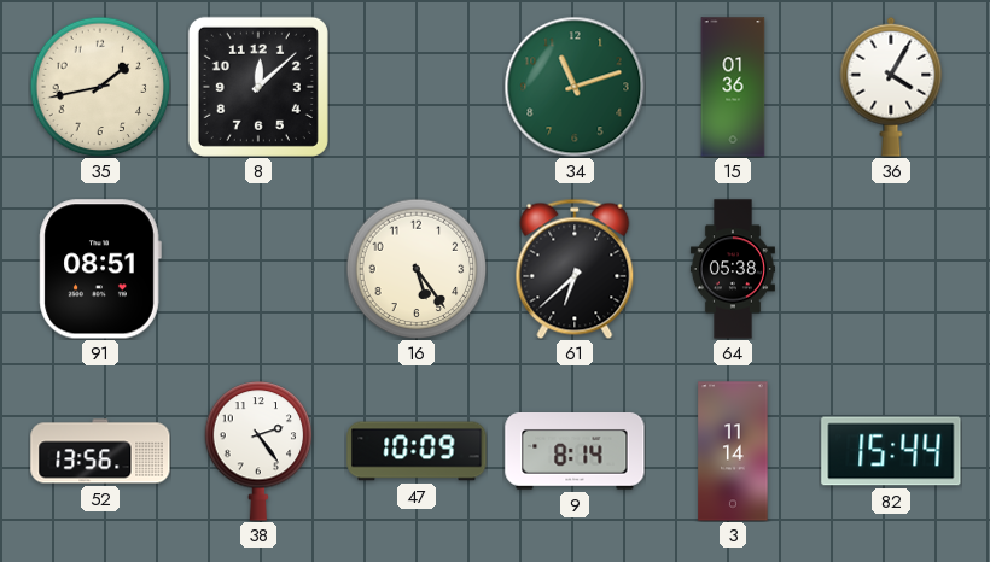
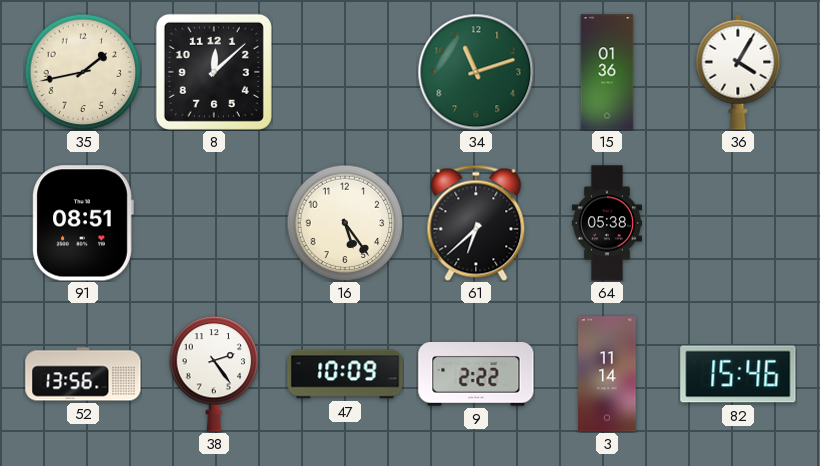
9: 8:14 -> 2:22 (476, 375)
82: 15:44 -> 15:46 (738, 374)
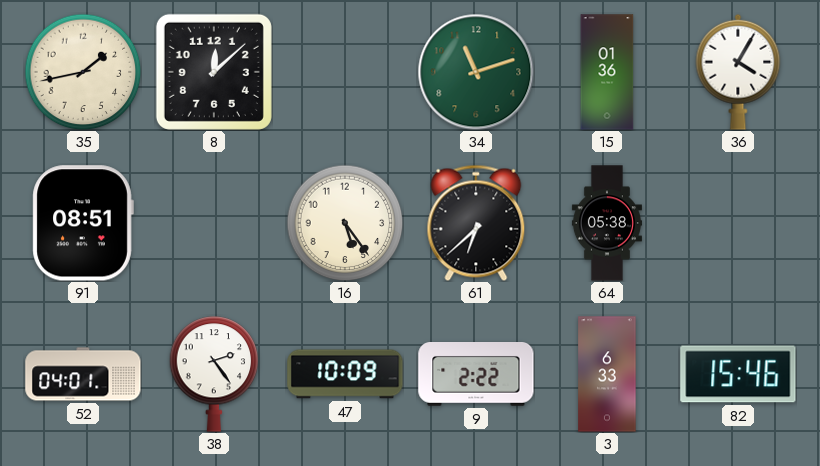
52: 13:56 -> 04:01 (83, 374)
3: 11:14 -> 6:33 (607, 374)
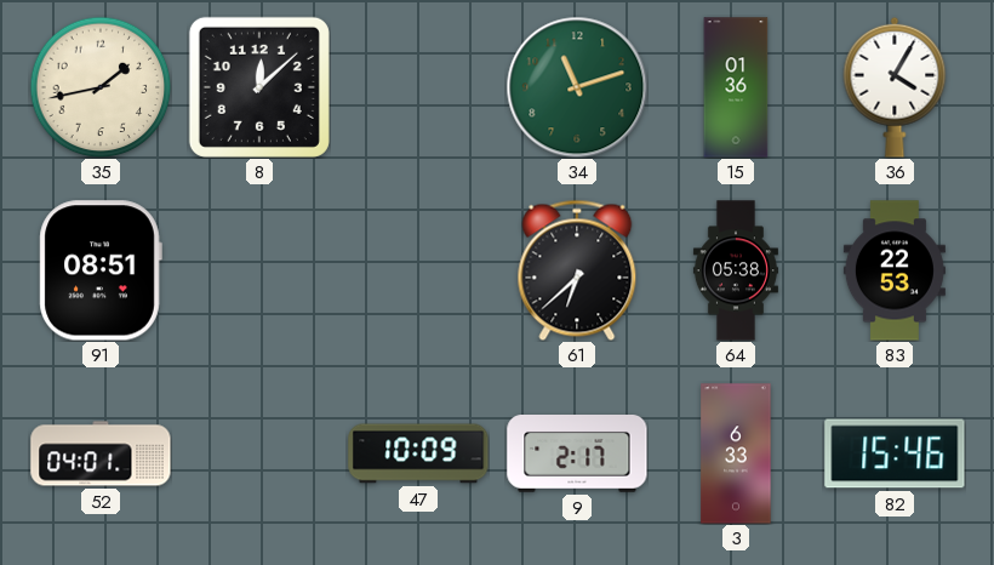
16: 5:24 -> none (345, 223)
83: none -> 22:53 (895, 270)
38: 2:24 -> none (214, 374)
9: 2:22 -> 2:17 (577, 455)
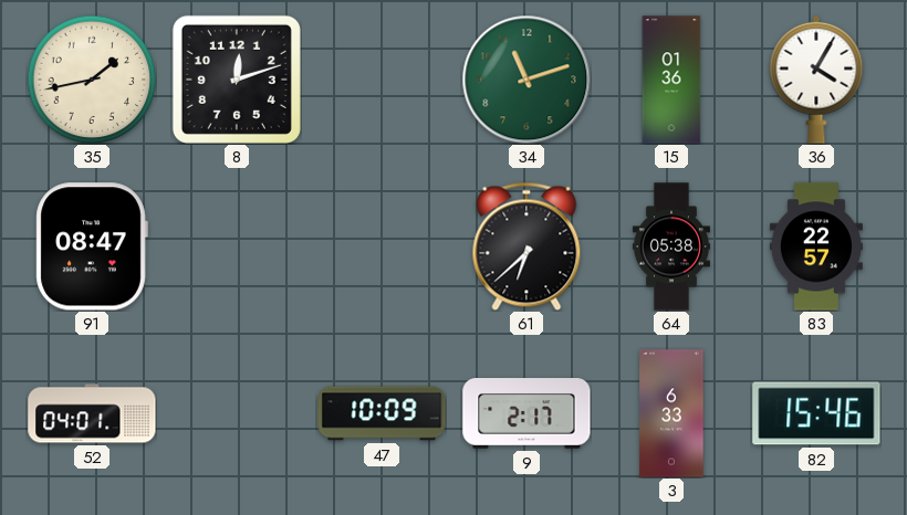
8: 12:08 -> 12:12 (237, 80)
91: 08:51 -> 08:47 (92, 246)
83: 22:53 -> 22:57 (816, 246)
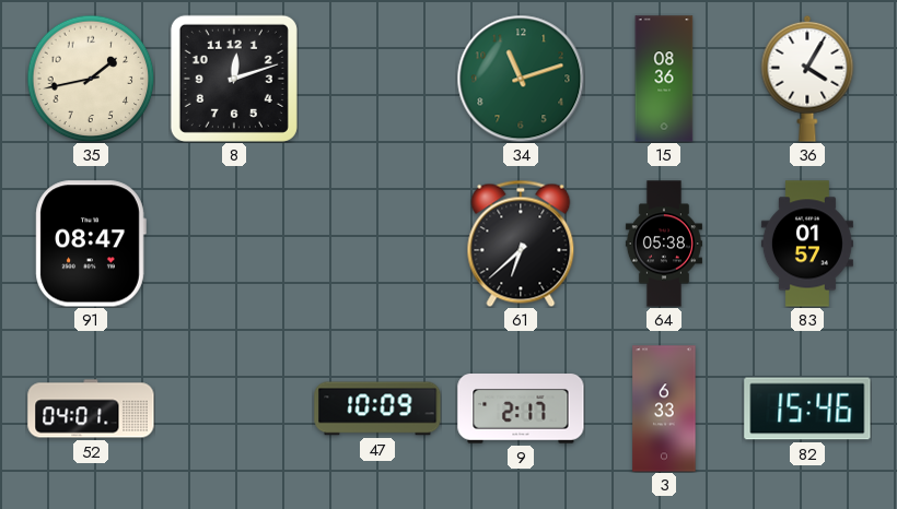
15: 01:36 -> 08:36 (664, 79)
83: 22:57 -> 01:57 (807, 244)
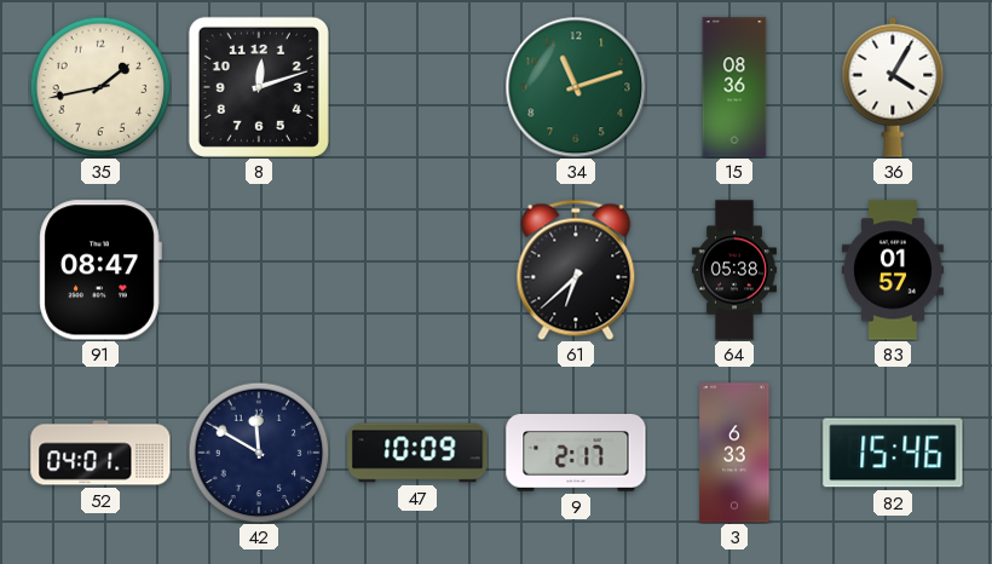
42: none -> 11:50 (259, 453)
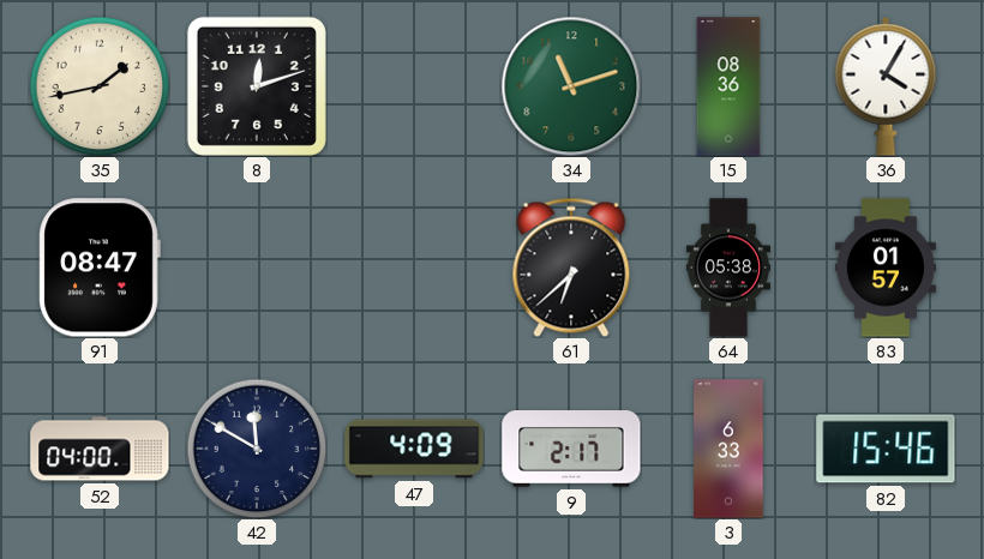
52: 04:01 -> 04:00 (100, 449)
47: 10:09 -> 4:09 (414, 449)
